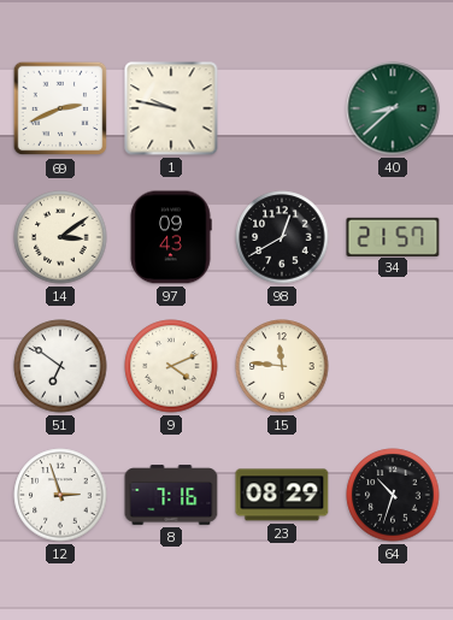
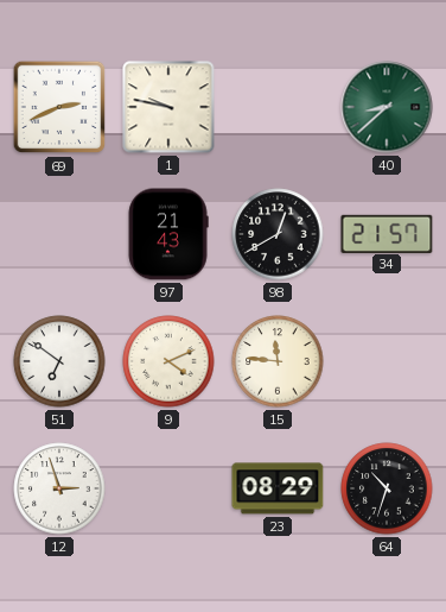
14: 3:09 -> none (60, 237)
97: 09:43 -> 21:43 (168, 234)
8: 7:16 -> none (171, 495)
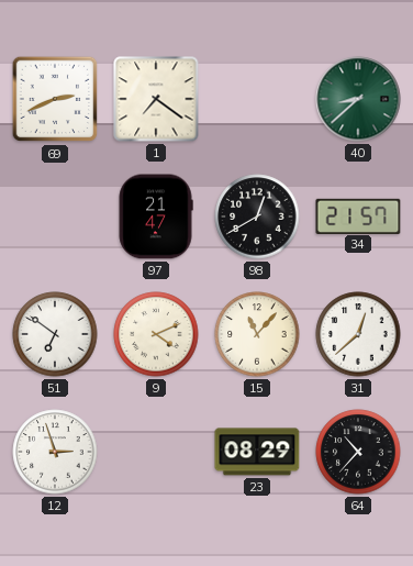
1: 9:47 -> 7:21 (156, 99)
97: 21:43 -> 21:47 (156, 217)
15: 11:46 -> 11:07 (257, 334)
31: none -> 12:38 (358, 334)
64: 10:33 -> 10:37 (358, 452)
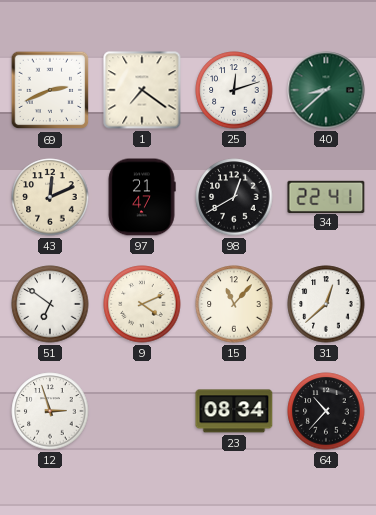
25: none -> 12:12 (234, 90)
43: none -> 12:11 (50, 197)
34: 21:57 -> 22:41 (326, 196)
23: 08:29 -> 08:34 (234, 411)
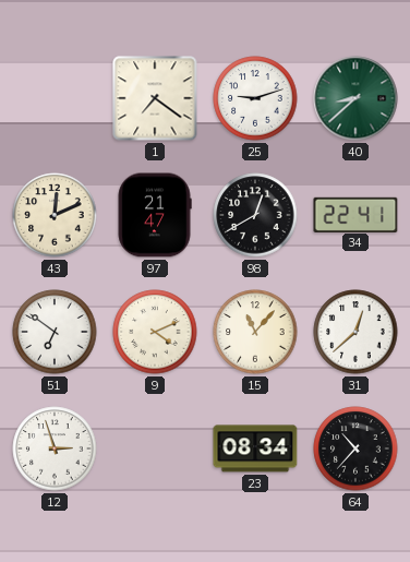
69: 2:41 -> none (50, 90)
25: 12:12 -> 9:12 (255, 98)
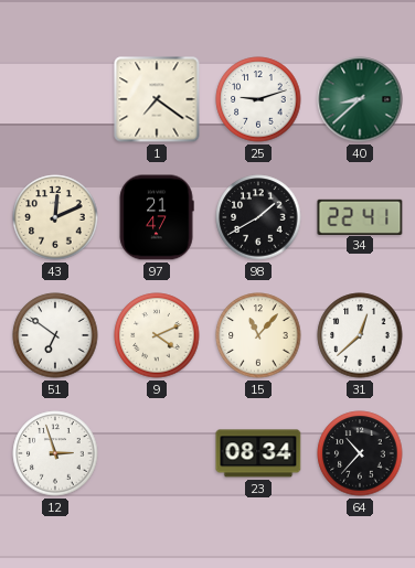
98: 12:40 -> 1:40 (258, 217)
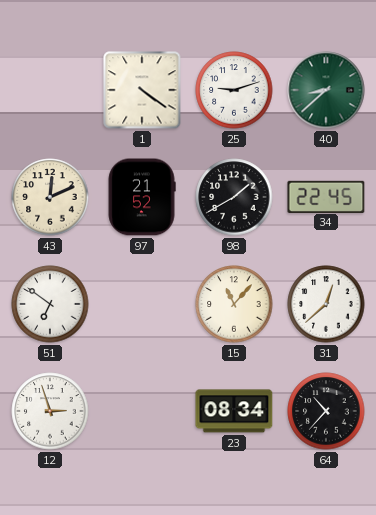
1: 7:21 -> 4:21 (142, 90)
97: 21:47 -> 21:52 (142, 197)
34: 22:41 -> 22:45 (326, 196)
9: 4:11 -> none (157, 335)
